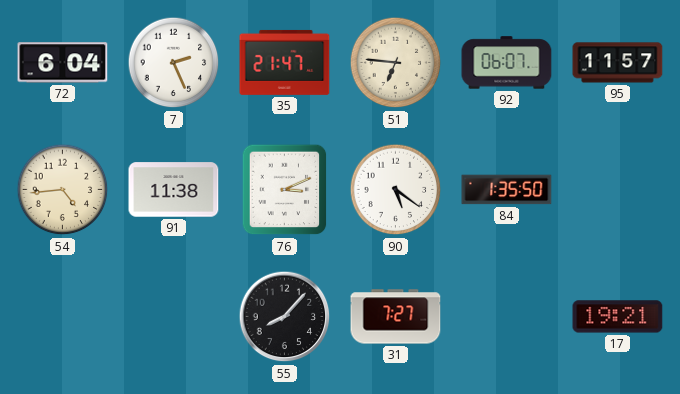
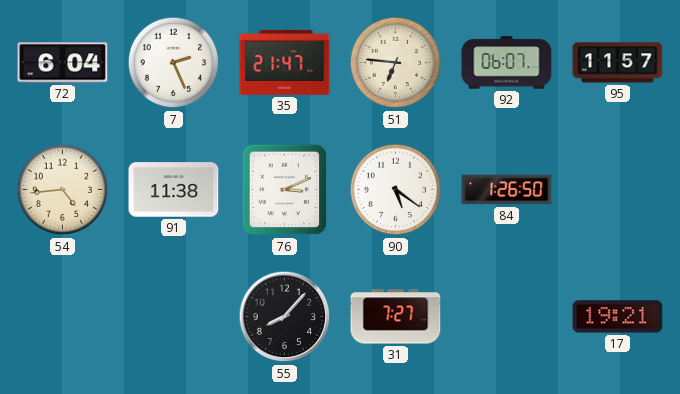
84: 1:35 -> 1:26 (507, 190)
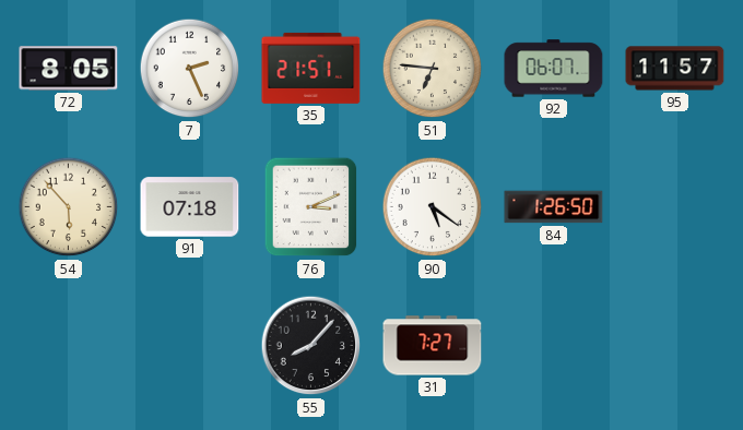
72: 6:04 -> 8:05 (69, 69)
35: 21:47 -> 21:51 (311, 68)
54: 4:44 -> 5:53 (69, 207)
91: 11:38 -> 07:18 (190, 207)
17: 19:21 -> none (618, 317)
